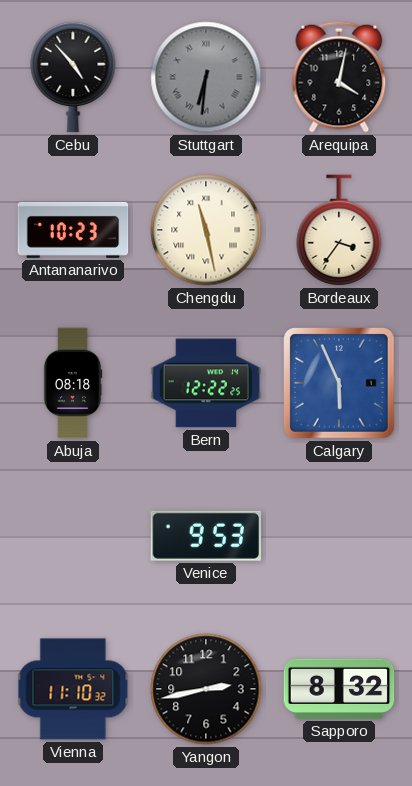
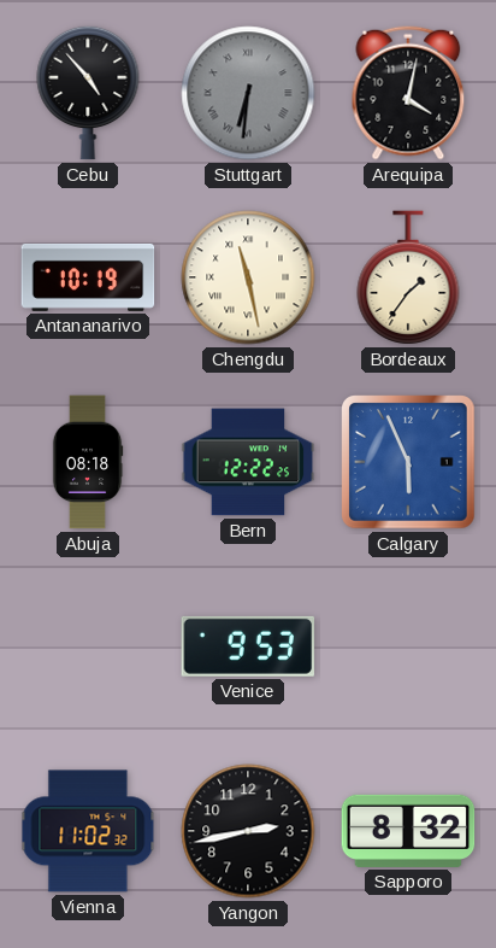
Antananarivo: 10:23 -> 10:19 (88, 277)
Bordeaux: 3:36 -> 1:36 (408, 277)
Vienna: 11:10 -> 11:02 (88, 831)
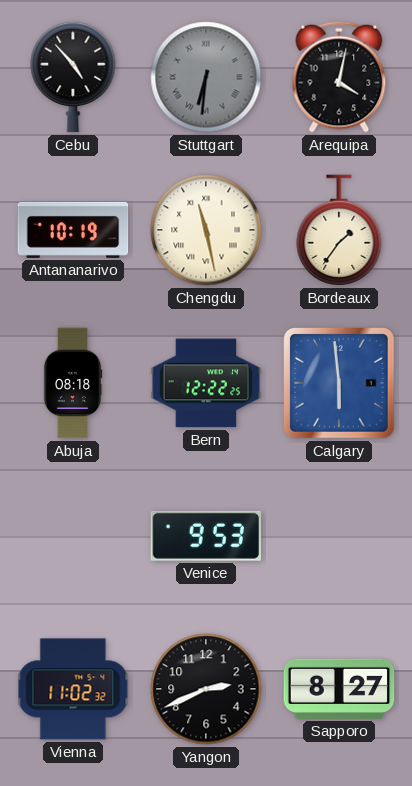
Calgary: 5:56 -> 5:59 (339, 383)
Yangon: 2:43 -> 2:41 (206, 689)
Sapporo: 8:32 -> 8:27 (339, 689)
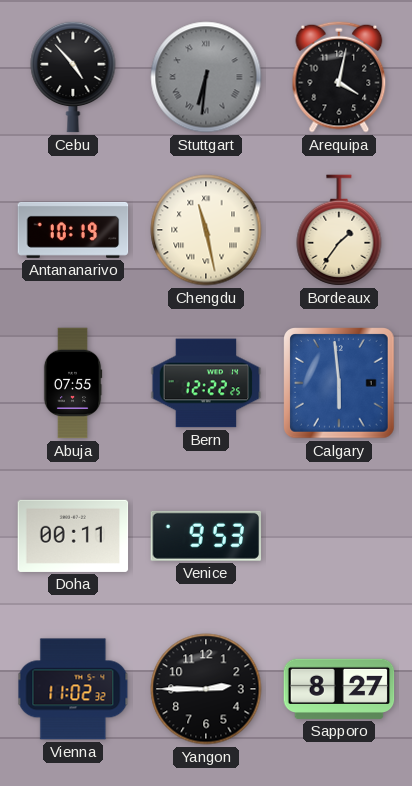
Abuja: 08:18 -> 07:55 (73, 383)
Doha: none -> 00:11 (73, 536)
Yangon: 2:41 -> 2:45 (206, 689)
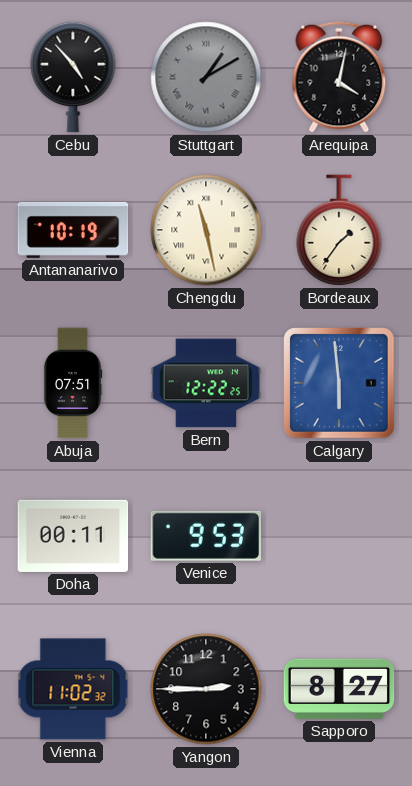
Stuttgart: 6:31 -> 1:10 (206, 77)
Abuja: 07:55 -> 07:51 (73, 383)
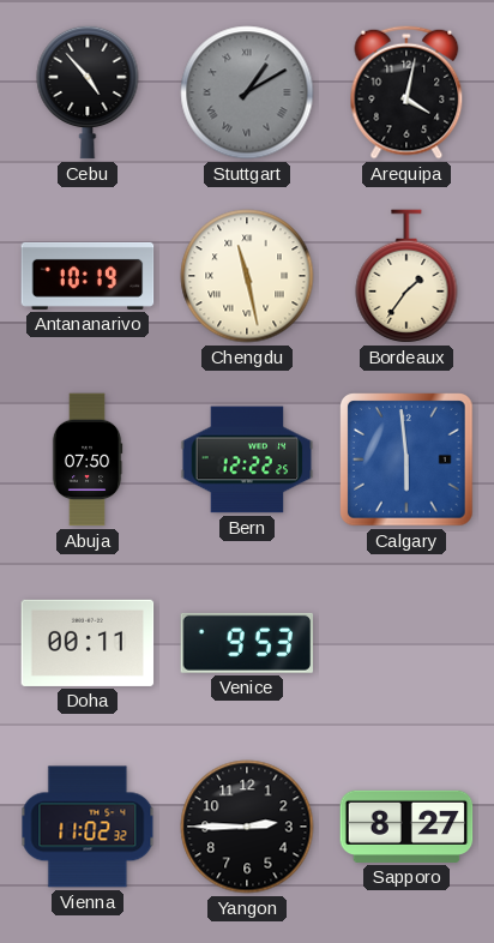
Abuja: 07:51 -> 07:50 (88, 460)
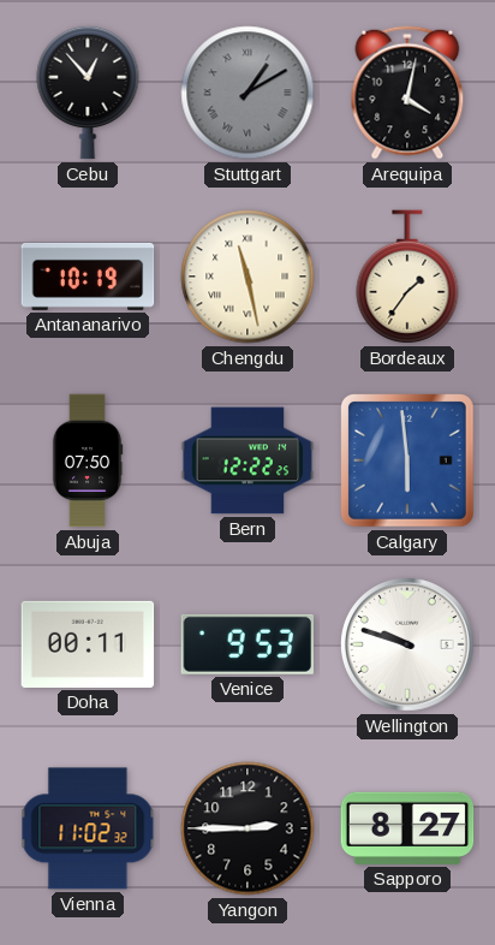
Cebu: 4:53 -> 12:53 (88, 93)
Wellington: none -> 9:48 (408, 646)
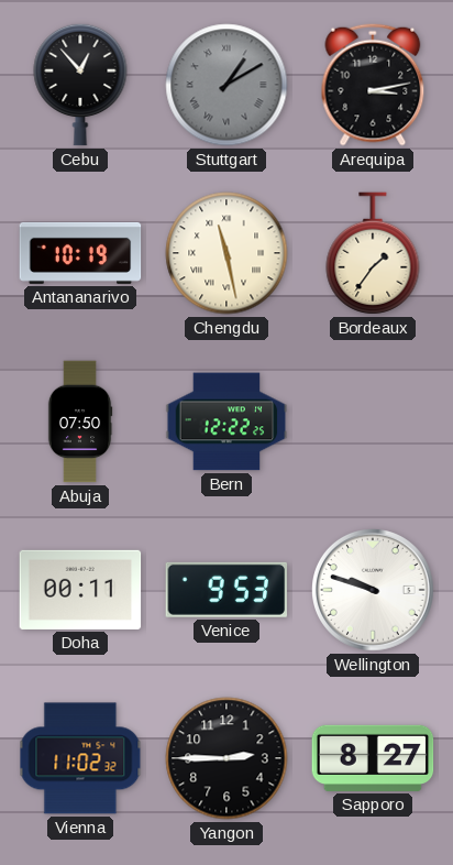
Arequipa: 4:02 -> 3:13 (373, 85)
Calgary: 5:59 -> none (407, 460)
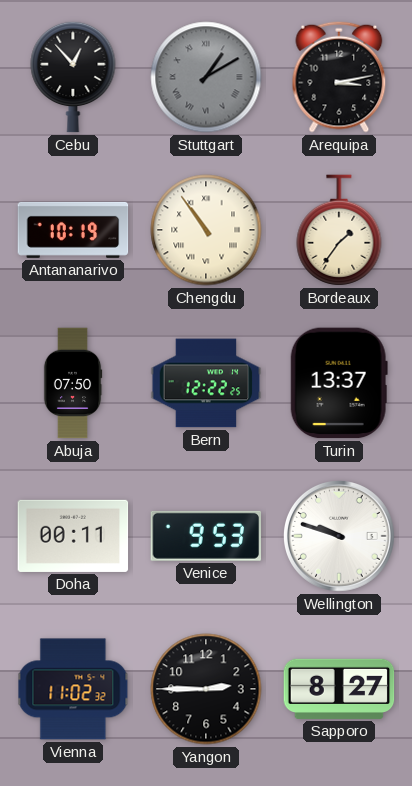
Chengdu: 11:28 -> 10:54 (206, 230)
Turin: none -> 13:37 (339, 383)
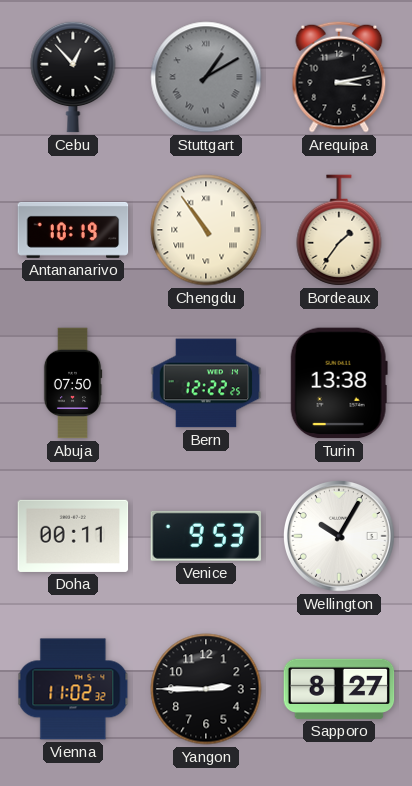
Turin: 13:37 -> 13:38 (339, 383)
Wellington: 9:48 -> 10:05 (340, 537)
